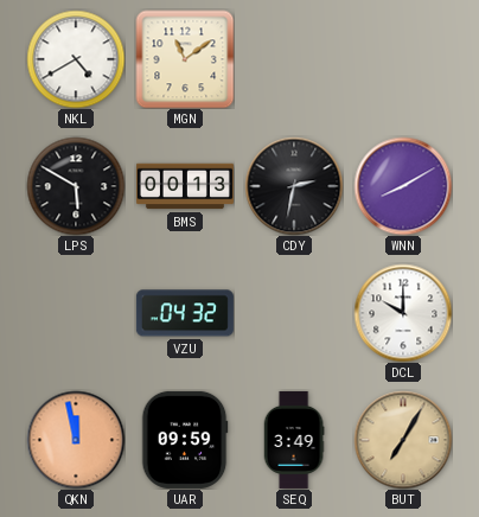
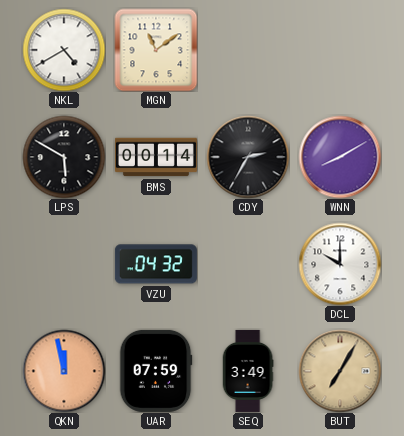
BMS: 00:13 -> 00:14 (156, 157)
CDY: 2:32 -> 2:35 (248, 157)
UAR: 09:59 -> 07:59 (156, 371)
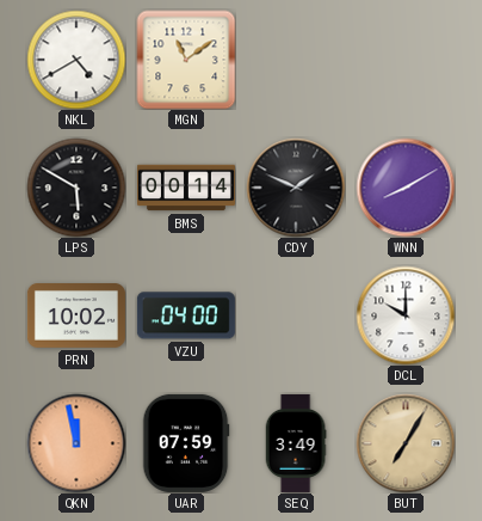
CDY: 2:35 -> 1:49 (296, 188)
PRN: none -> 10:02 (76, 317)
VZU: 04:32 -> 04:00 (186, 315)
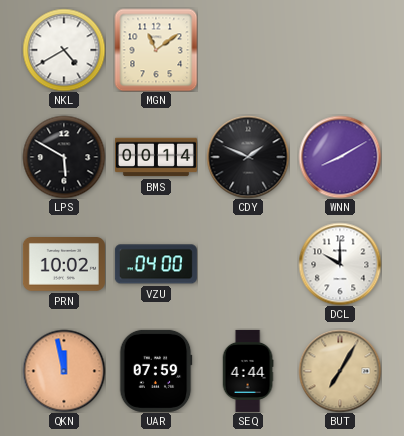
SEQ: 3:49 -> 4:44 (248, 371)
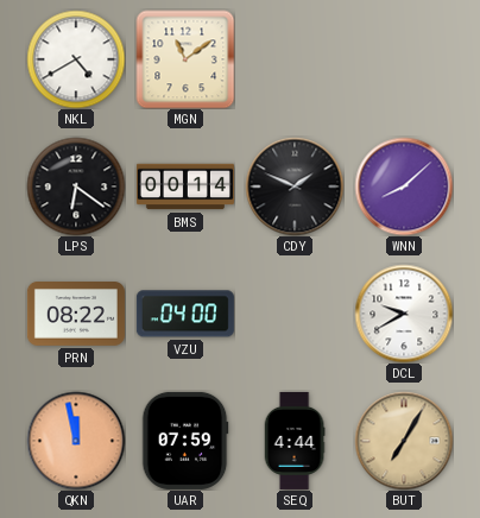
LPS: 5:50 -> 6:21 (76, 187)
WNN: 8:10 -> 8:08 (404, 187)
PRN: 10:02 -> 08:22 (76, 315)
DCL: 10:00 -> 9:40 (404, 314)
